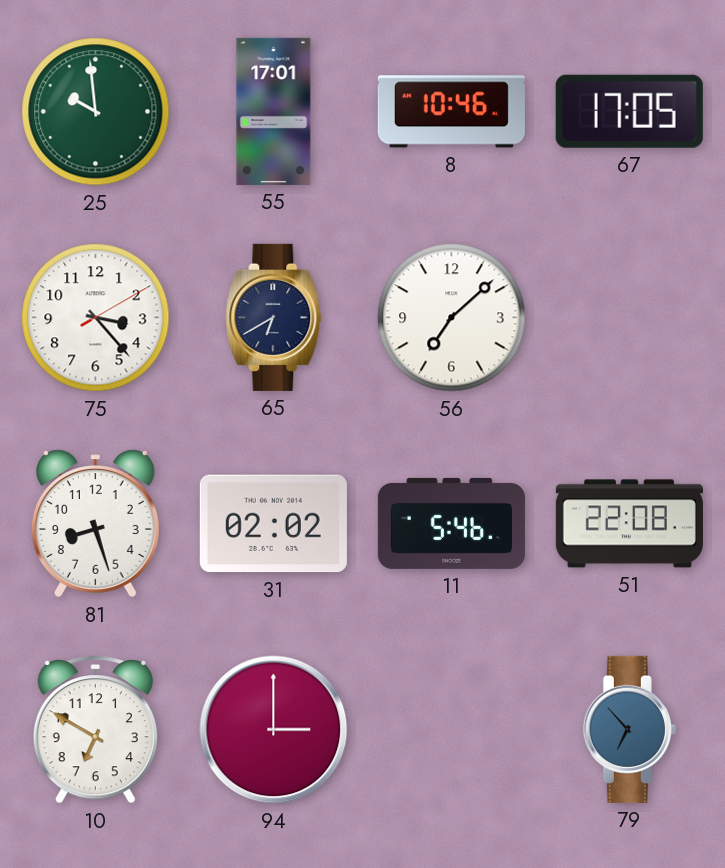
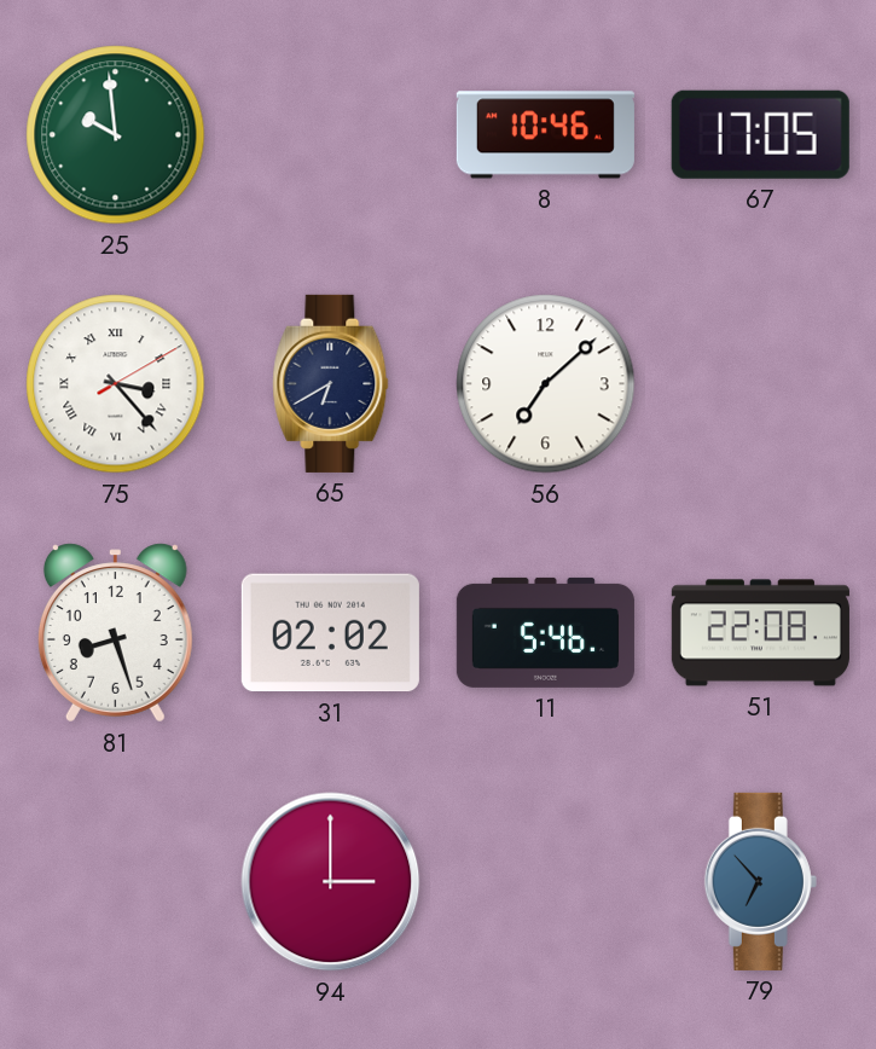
55: 17:01 -> none (274, 111)
75 numerals: Arabic -> Roman (116, 384)
10: 6:50 -> none (95, 730)
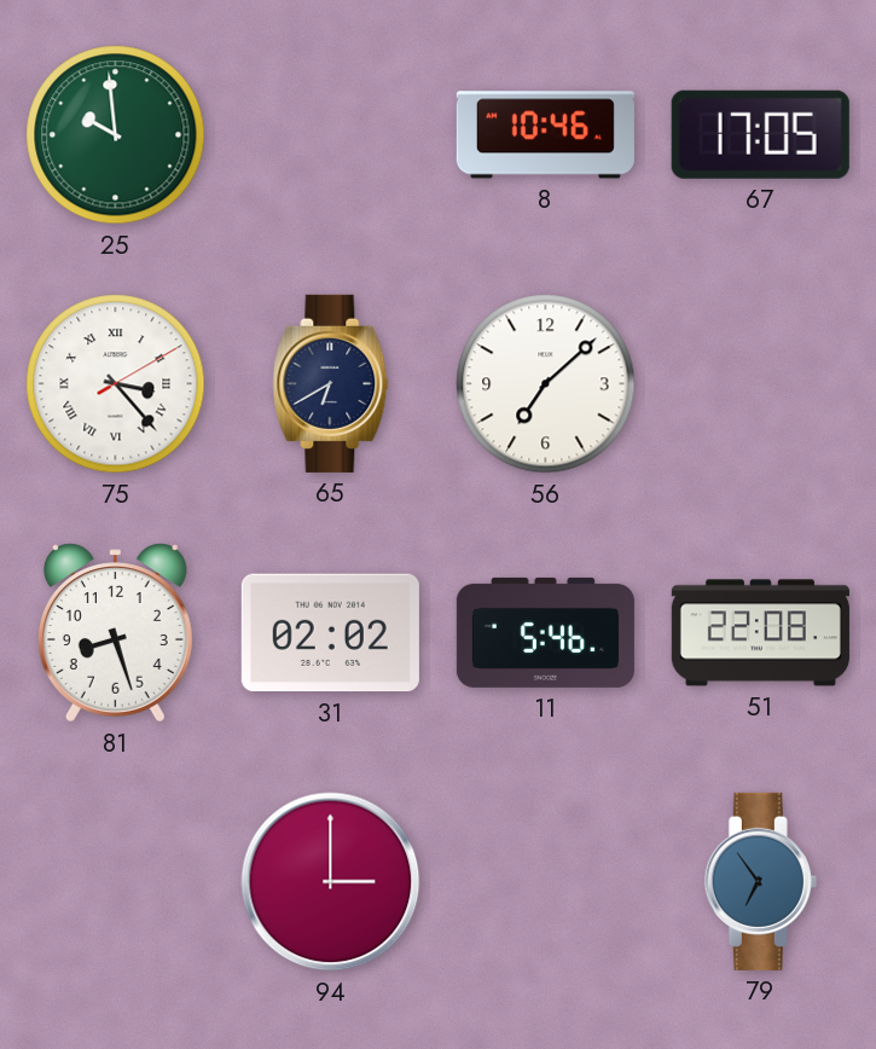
79: 6:53 -> 6:54 (760, 881)
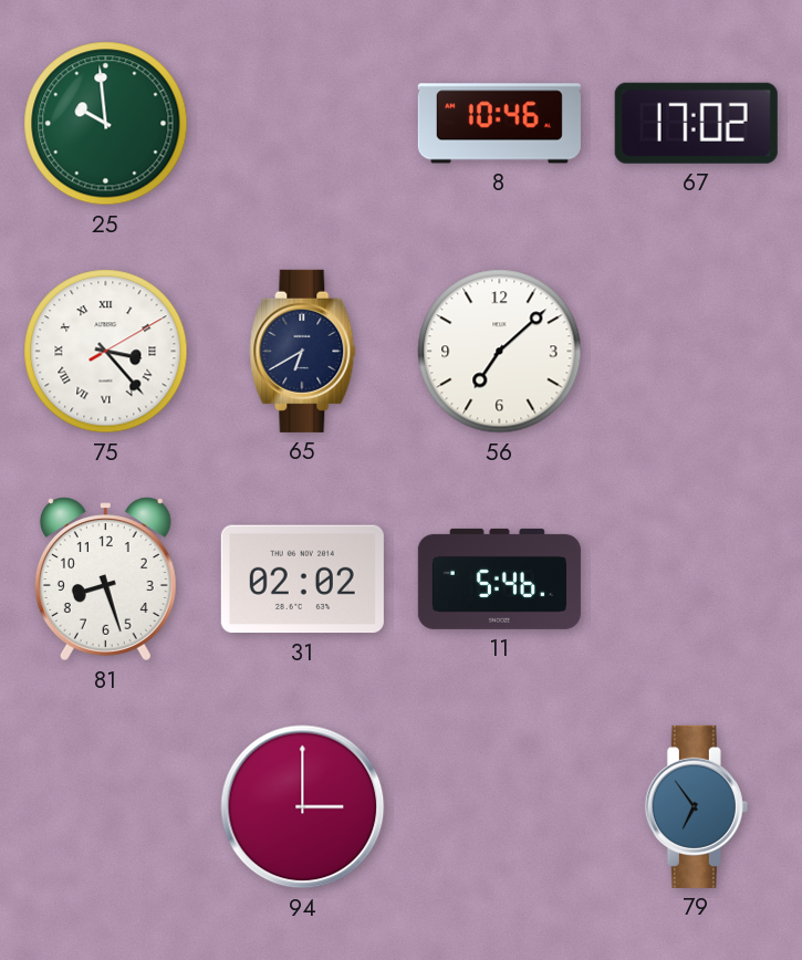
67: 17:05 -> 17:02 (696, 123)
51: 22:08 -> none (760, 633)
